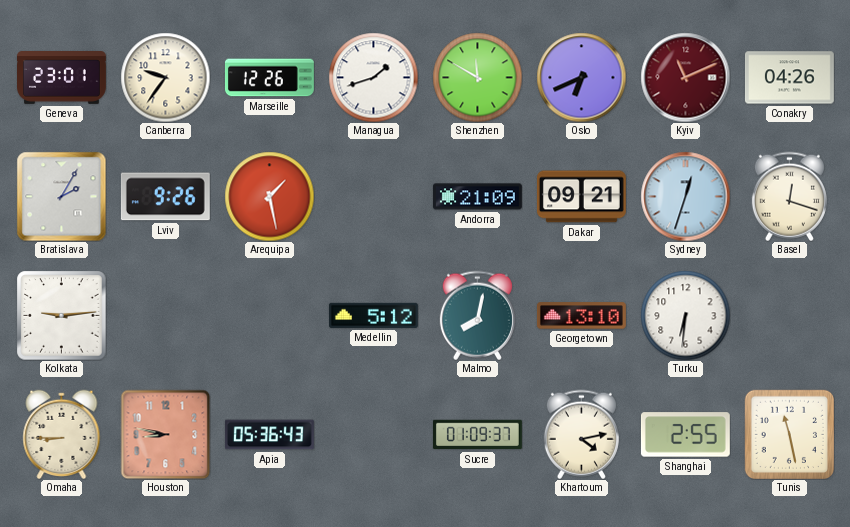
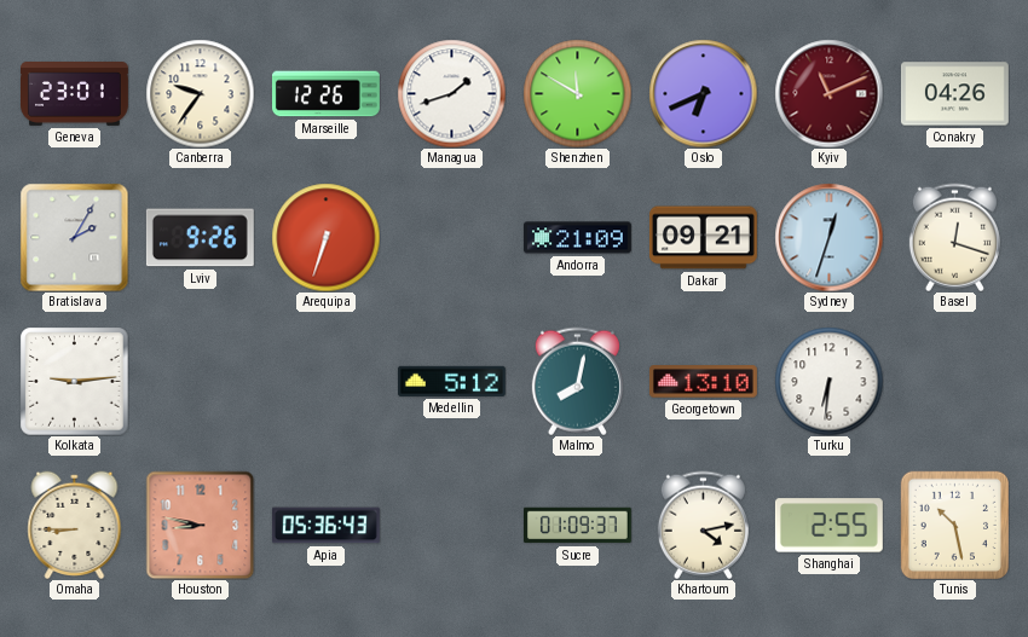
Arequipa: 1:28 -> 6:33 (325, 237)
Tunis: 11:28 -> 10:28 (954, 525)
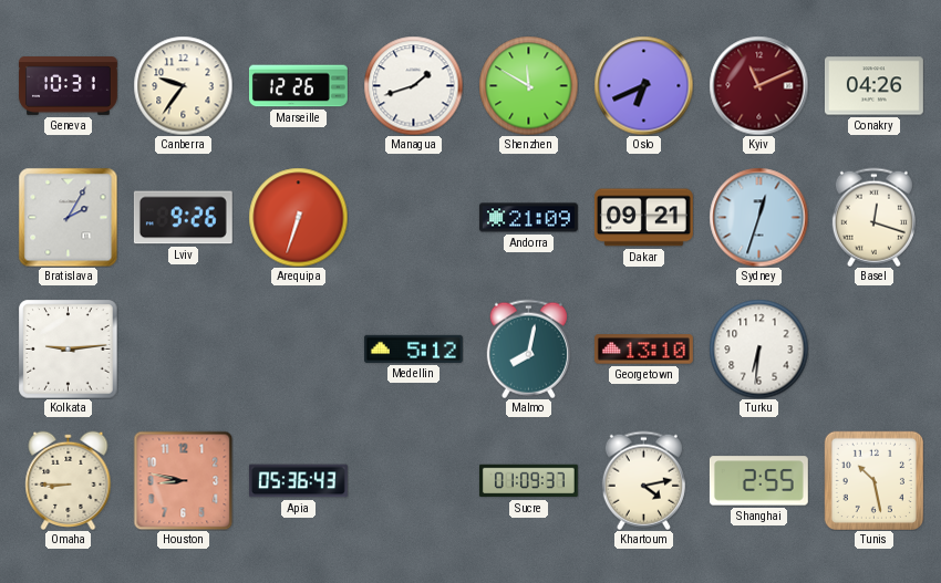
Geneva: 23:01 -> 10:31 (69, 86)
